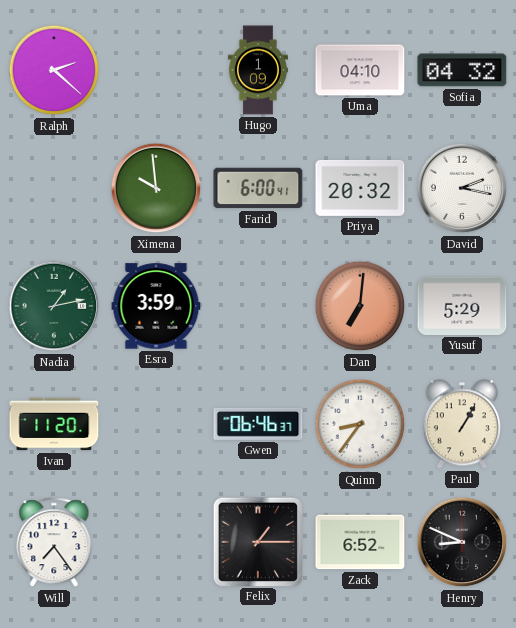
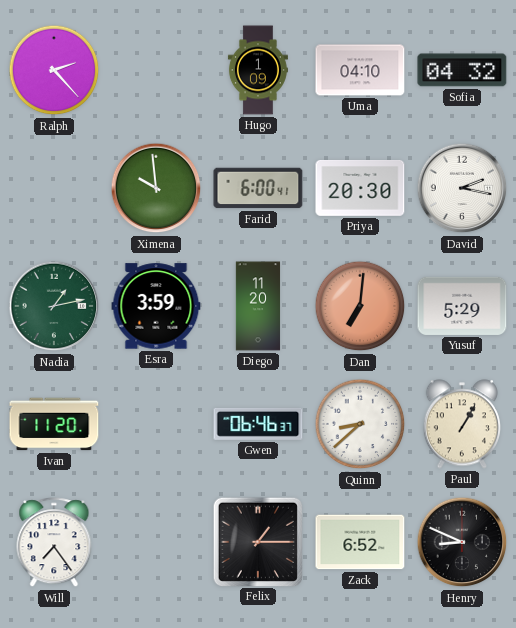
Ralph: 2:22 -> 2:23 (54, 70)
Priya: 20:32 -> 20:30 (360, 188)
Diego: none -> 11:20 (258, 306)
Quinn: 8:36 -> 8:38 (360, 424)
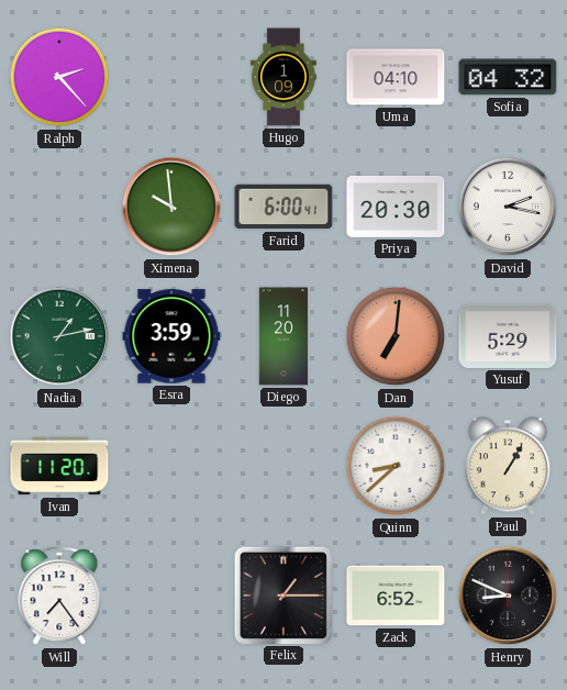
Gwen: 06:46 -> none (258, 424)
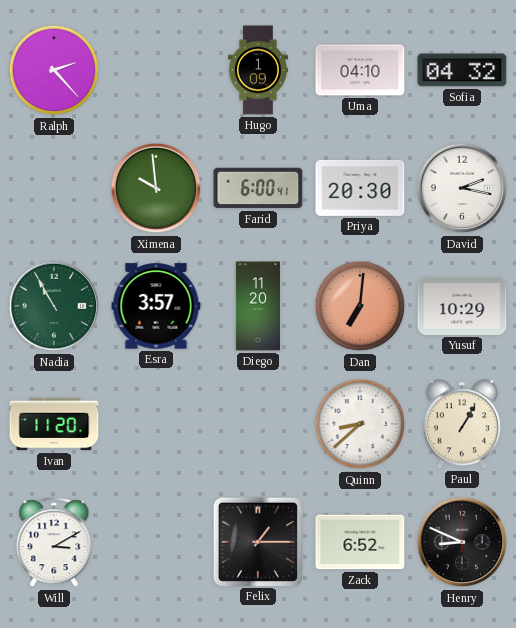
Nadia: 1:13 -> 10:55 (54, 306)
Esra: 3:59 -> 3:57 (156, 306)
Yusuf: 5:29 -> 10:29 (462, 306)
Will: 7:24 -> 3:10 (54, 543)
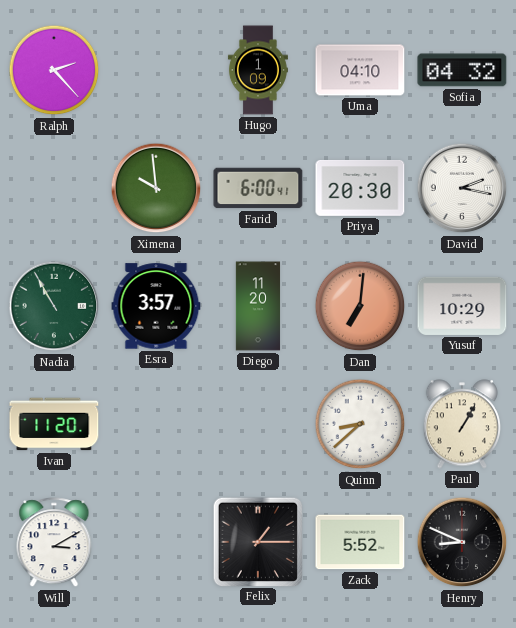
Zack: 6:52 -> 5:52 (360, 542)
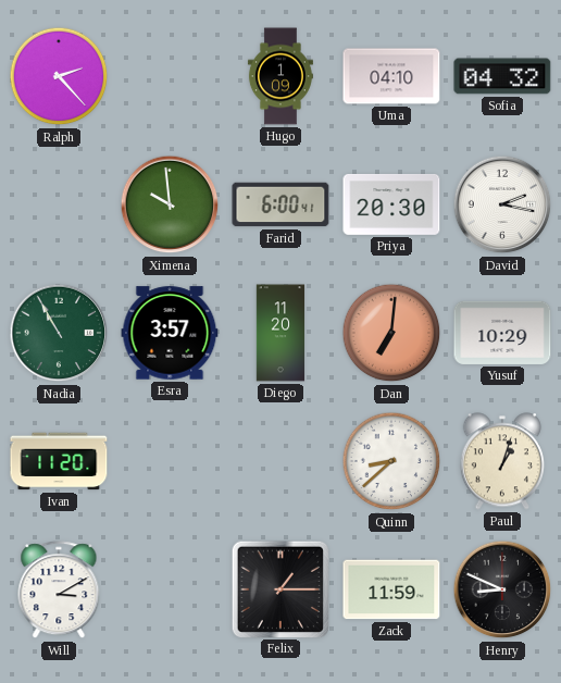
Paul: 1:05 -> 1:03 (501, 461)
Zack: 5:52 -> 11:59 (391, 589)
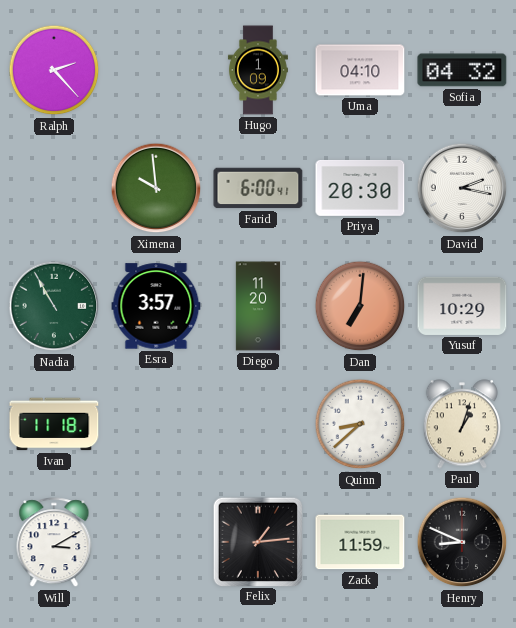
Ivan: 11:20 -> 11:18 (54, 424)
Felix: 1:15 -> 1:14 (257, 541)
